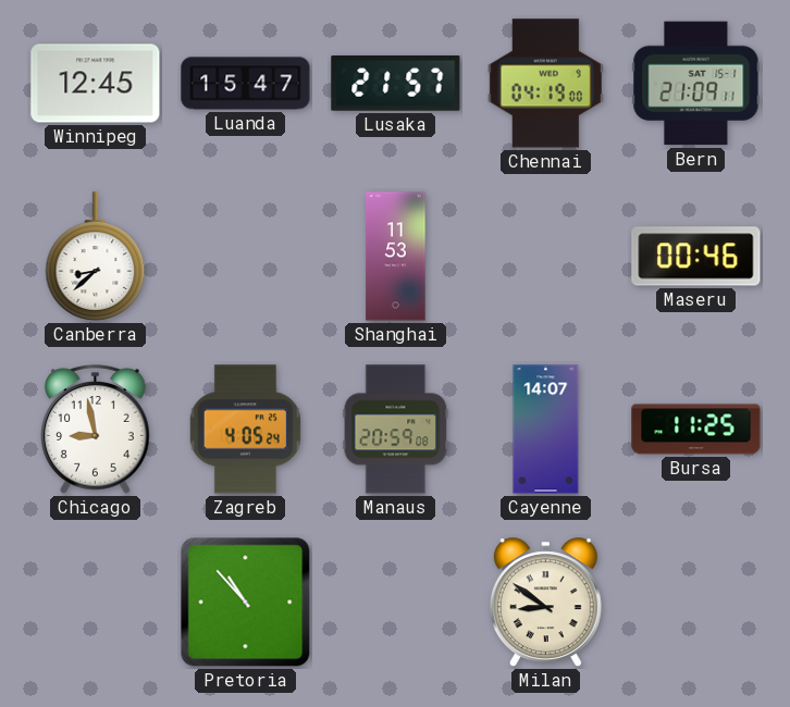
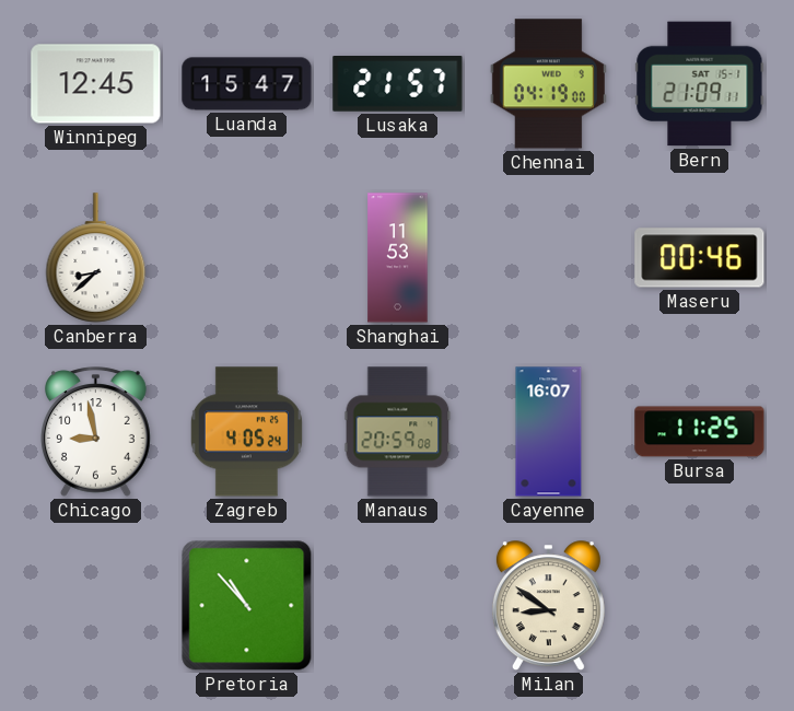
Cayenne: 14:07 -> 16:07 (549, 432)
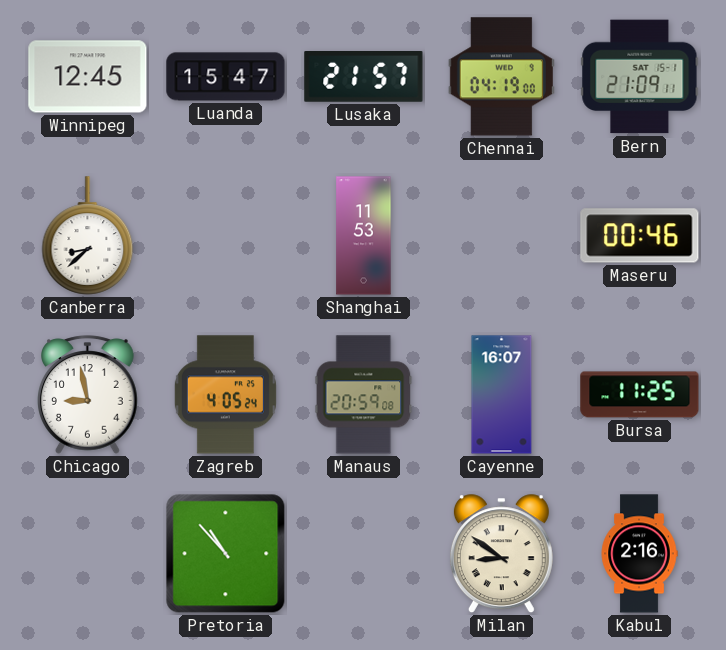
Kabul: none -> 2:16 (639, 554)
